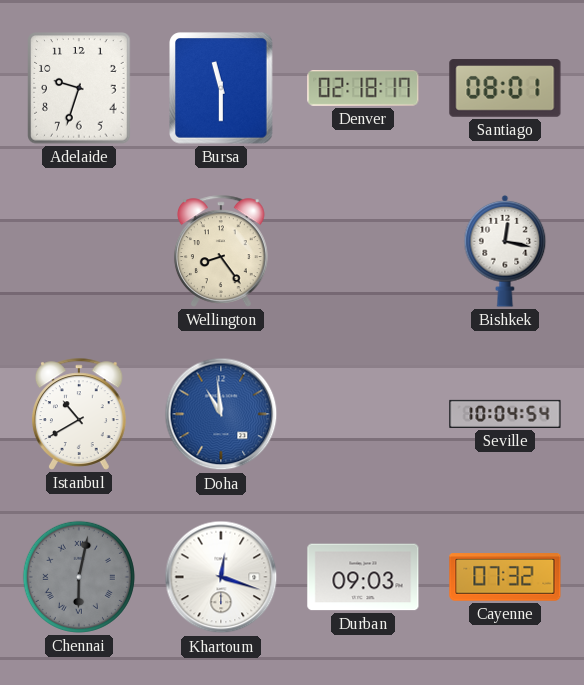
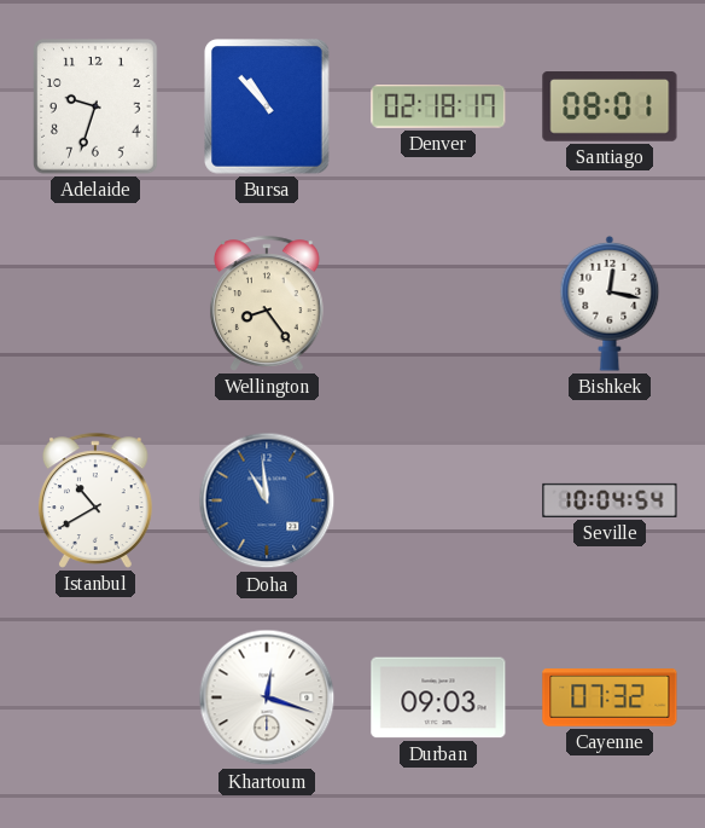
Bursa: 11:30 -> 10:53 (267, 106)
Chennai: 6:02 -> none (79, 577)
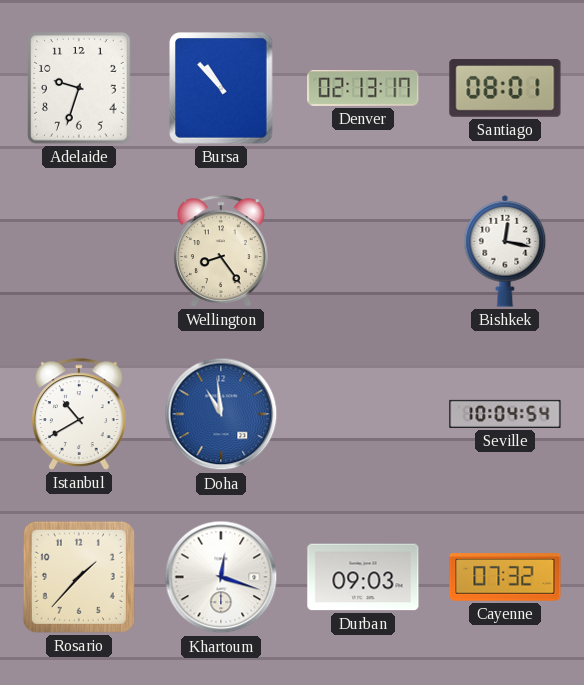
Denver: 02:18 -> 02:13 (363, 88)
Rosario: none -> 1:37 (79, 577)
